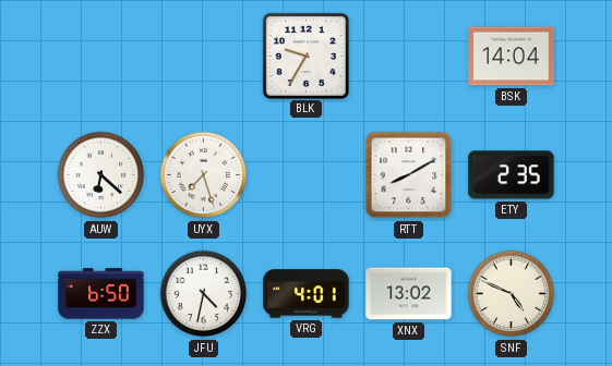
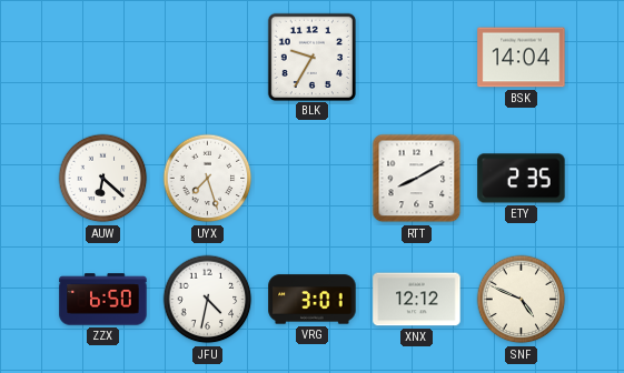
VRG: 4:01 -> 3:01 (313, 300)
XNX: 13:02 -> 12:12 (417, 300)
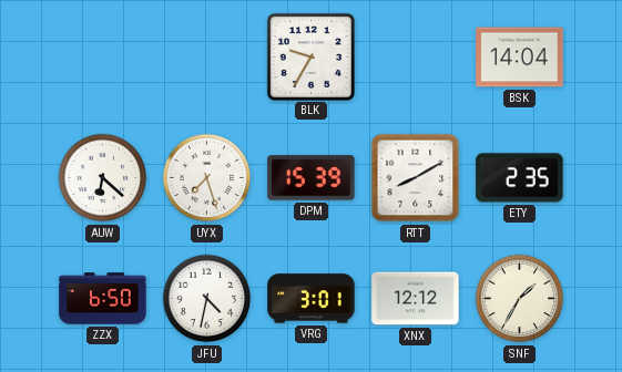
DPM: none -> 15:39 (312, 178)
SNF: 4:49 -> 1:35 (520, 299)
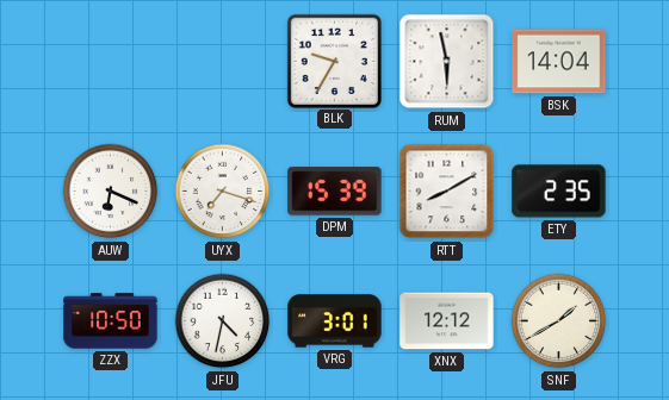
RUM: none -> 5:58 (447, 62)
AUW: 6:22 -> 6:19 (111, 192)
UYX: 7:27 -> 7:18 (223, 192)
ZZX: 6:50 -> 10:50 (111, 321)
SNF: 1:35 -> 1:40 (559, 321)
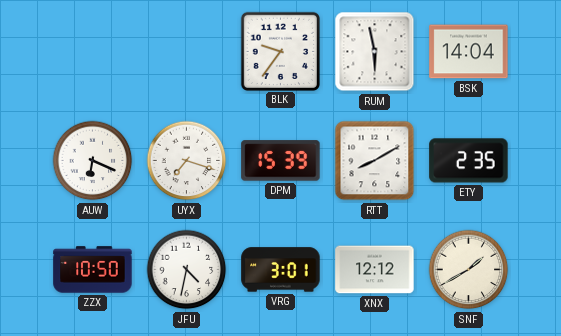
BLK: 9:35 -> 9:36 (280, 51)
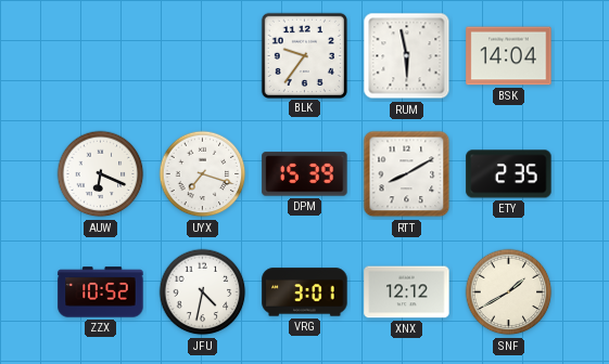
ZZX: 10:50 -> 10:52 (101, 292)
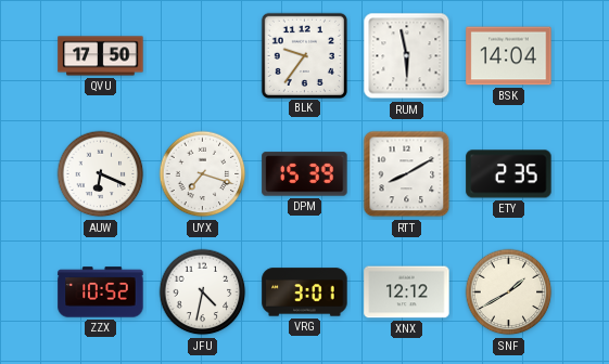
QVU: none -> 17:50 (101, 56)
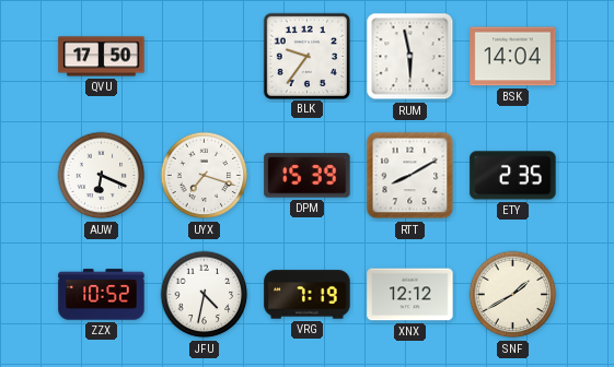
VRG: 3:01 -> 7:19 (308, 295)
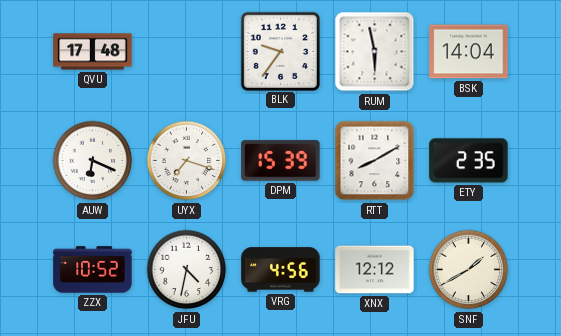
QVU: 17:50 -> 17:48 (93, 52)
VRG: 7:19 -> 4:56 (281, 270)
